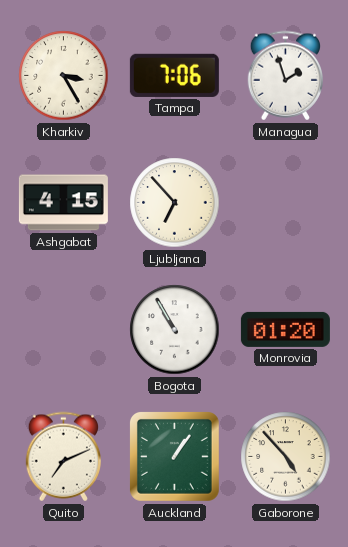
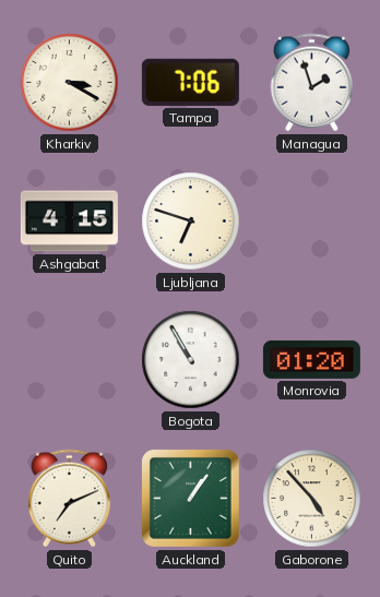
Kharkiv: 3:25 -> 3:20 (70, 83)
Ljubljana: 6:53 -> 6:48 (191, 222)
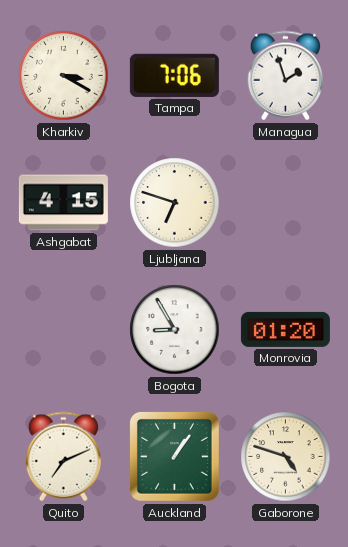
Bogota: 10:55 -> 8:55 (175, 330)
Gaborone: 4:53 -> 4:48 (286, 457)
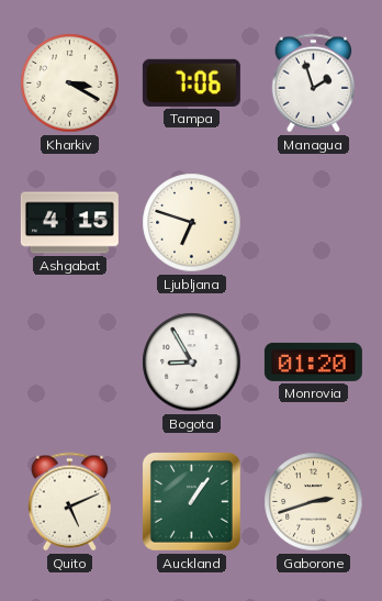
Quito: 7:11 -> 5:11 (69, 502)
Gaborone: 4:48 -> 2:42 (314, 502)
